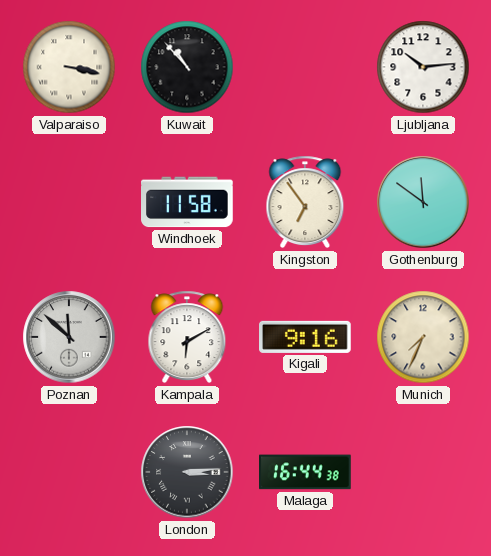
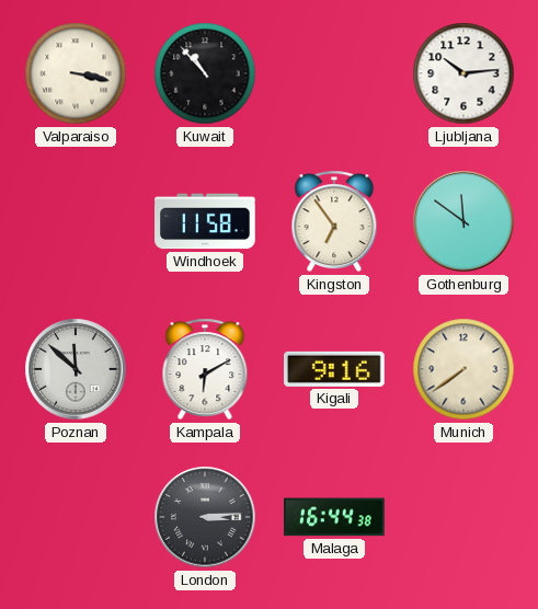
Munich: 7:34 -> 7:39 (463, 369)
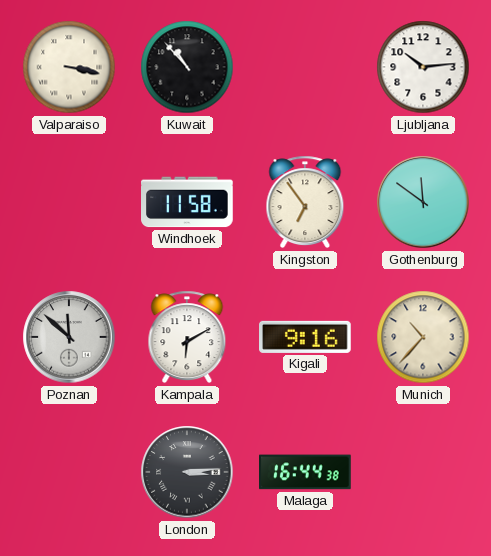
Munich: 7:39 -> 10:37 (423, 337)
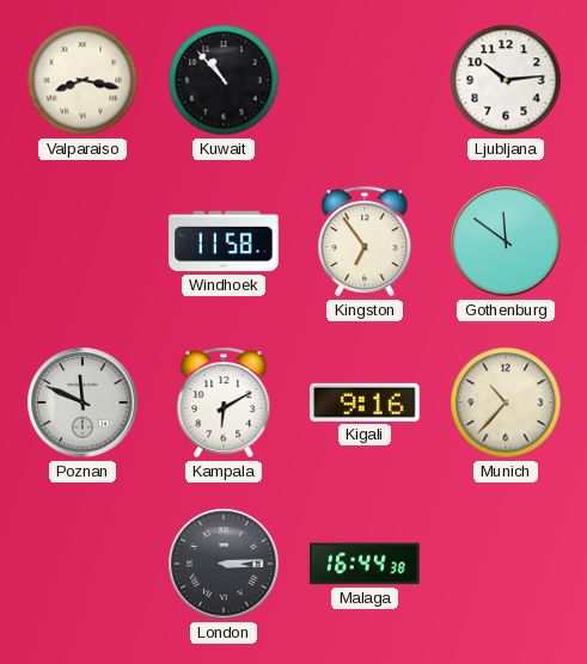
Valparaiso: 3:17 -> 8:17 (82, 80)
Poznan: 11:52 -> 11:49 (82, 402)
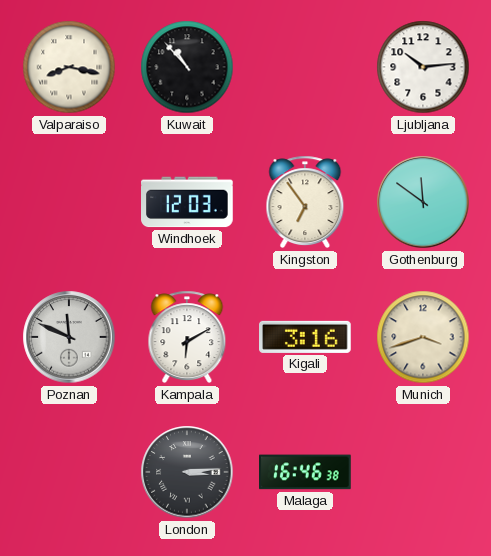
Windhoek: 11:58 -> 12:03 (188, 202)
Kigali: 9:16 -> 3:16 (306, 337)
Munich: 10:37 -> 3:42 (423, 337)
Malaga: 16:44 -> 16:46 (305, 472)
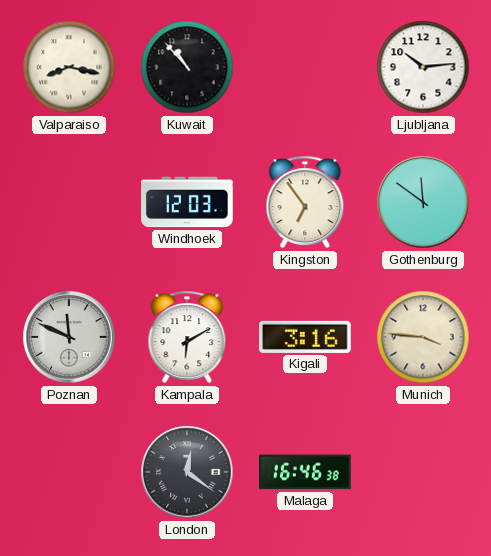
Munich: 3:42 -> 3:46 (423, 337)
London: 3:14 -> 12:21 (187, 472)
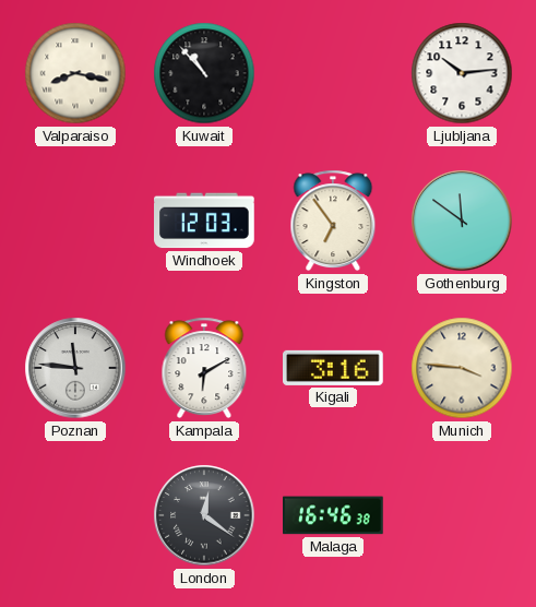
Poznan: 11:49 -> 11:46 (75, 368)
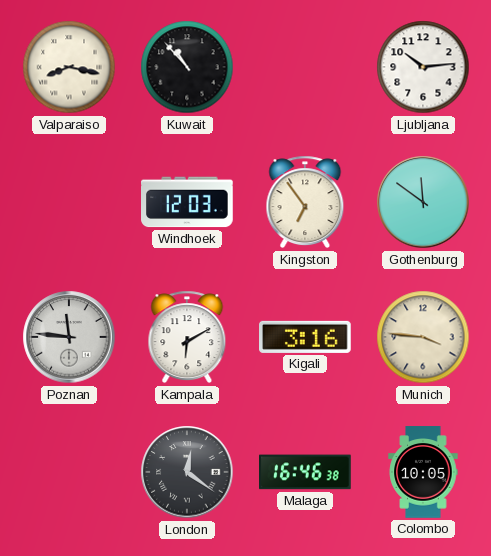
Colombo: none -> 10:05 (423, 472)
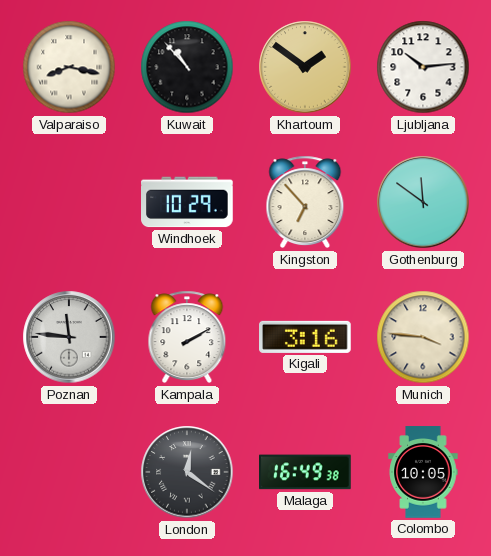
Khartoum: none -> 1:51 (305, 67)
Windhoek: 12:03 -> 10:29 (188, 202)
Kingston: 6:54 -> 6:53 (305, 202)
Kampala: 6:10 -> 2:10 (187, 337)
Malaga: 16:46 -> 16:49 (305, 472)
